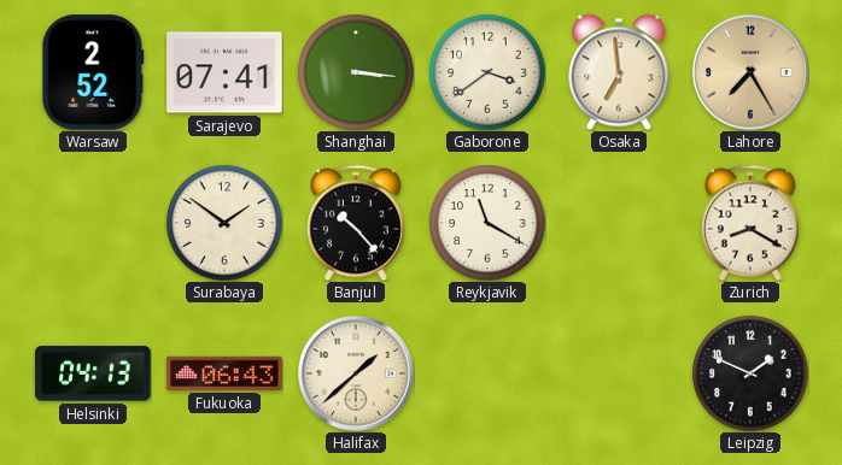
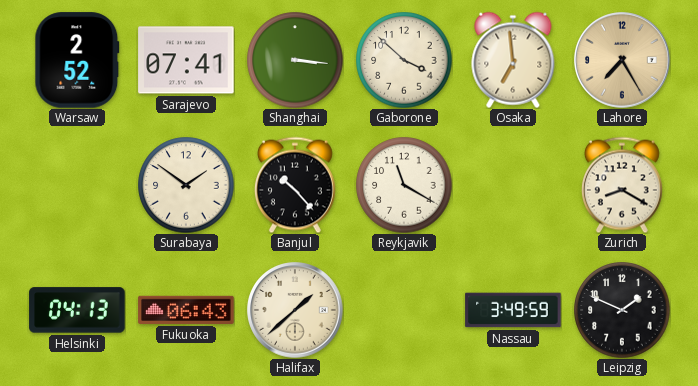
Gaborone: 3:39 -> 3:52 (404, 60)
Nassau: none -> 3:49 (513, 310)
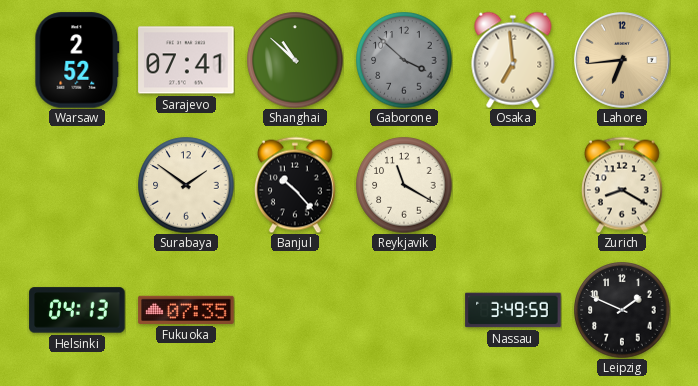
Shanghai: 3:16 -> 10:52 (295, 60)
Gaborone dial: cream -> grey (404, 60)
Lahore: 7:25 -> 6:44 (622, 60)
Fukuoka: 06:43 -> 07:35 (186, 310)
Halifax: 1:38 -> none (295, 310)
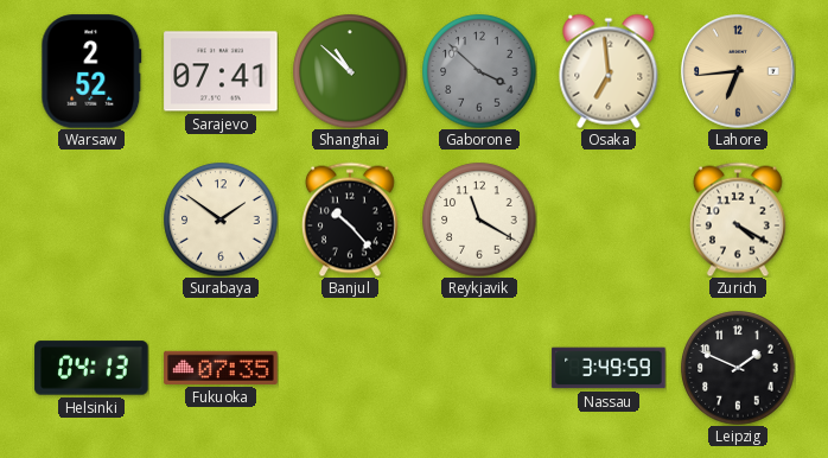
Zurich: 8:20 -> 4:20 (738, 220)
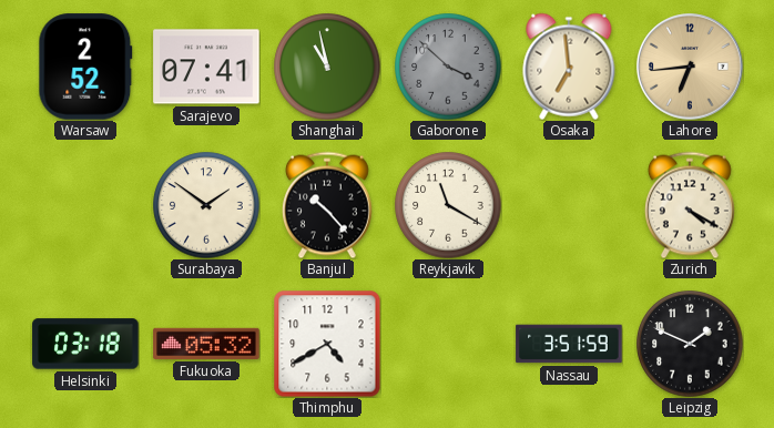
Shanghai: 10:52 -> 10:58 (327, 67)
Helsinki: 04:13 -> 03:18 (85, 344)
Fukuoka: 07:35 -> 05:32 (206, 344)
Thimphu: none -> 4:40 (327, 344)
Nassau: 3:49 -> 3:51 (569, 344)
